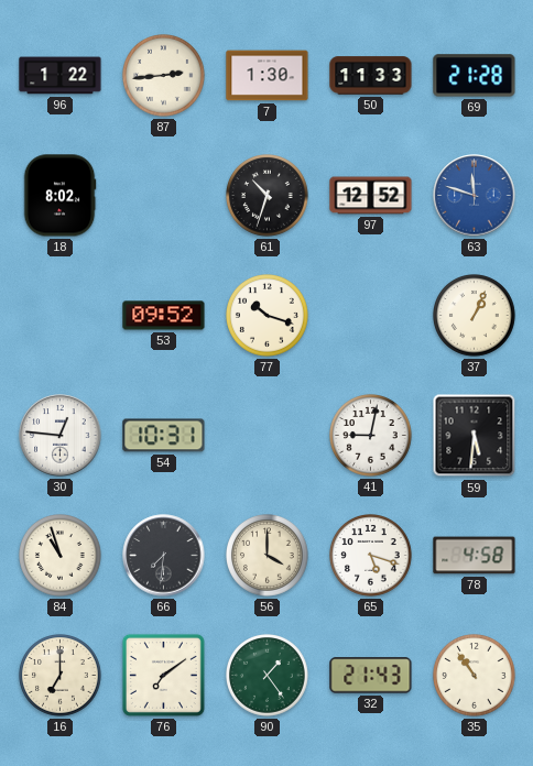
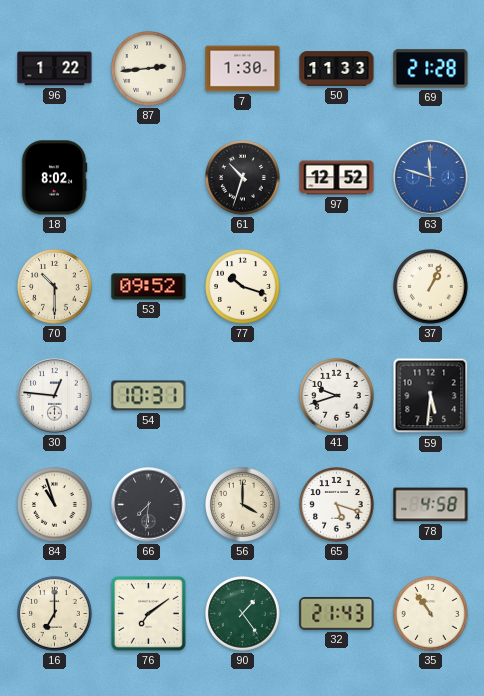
70: none -> 10:30 (55, 287)
41: 9:02 -> 9:42 (337, 396)
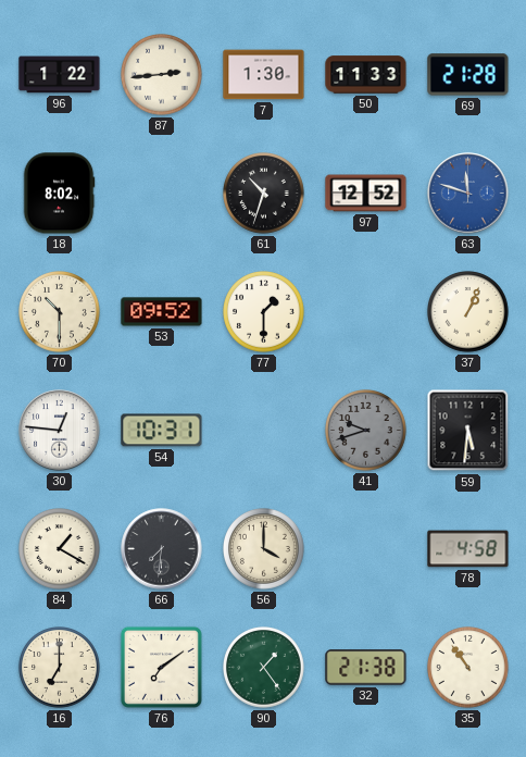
77: 10:18 -> 1:30 (264, 312)
41 dial: white -> grey (366, 431)
84: 10:57 -> 1:20 (60, 549)
65: 5:18 -> none (337, 505)
32: 21:43 -> 21:38 (366, 668)
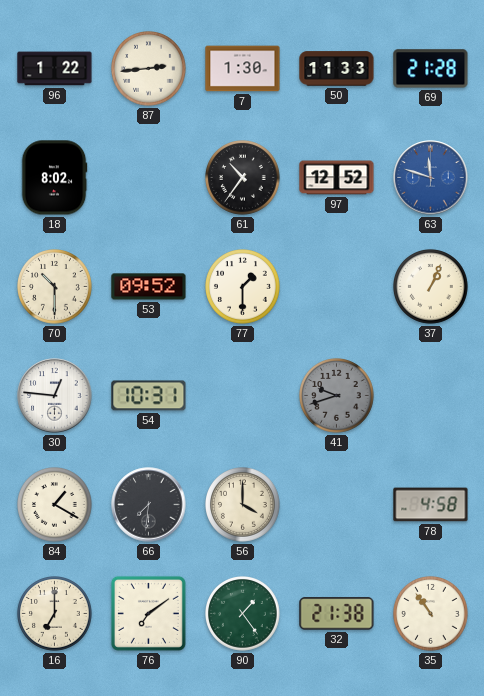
61: 10:33 -> 10:36 (243, 178)
59: 5:31 -> none (468, 431)
